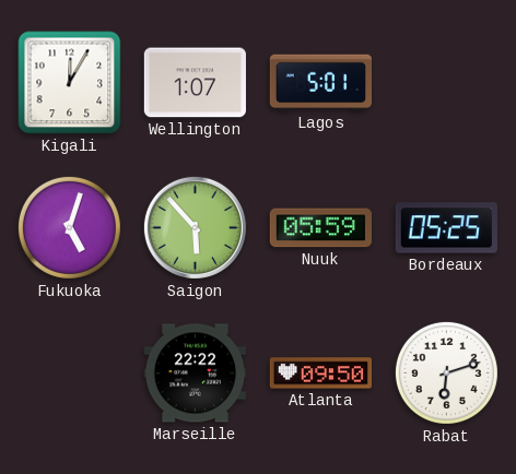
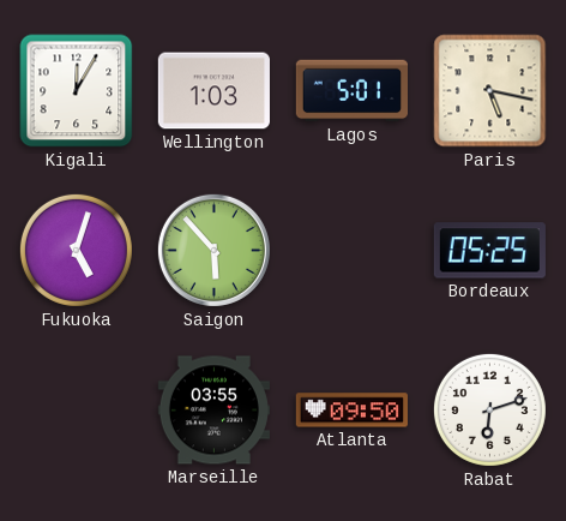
Wellington: 1:07 -> 1:03 (213, 91)
Paris: none -> 5:17 (490, 91)
Nuuk: 05:59 -> none (320, 228)
Marseille: 22:22 -> 03:55 (213, 411)
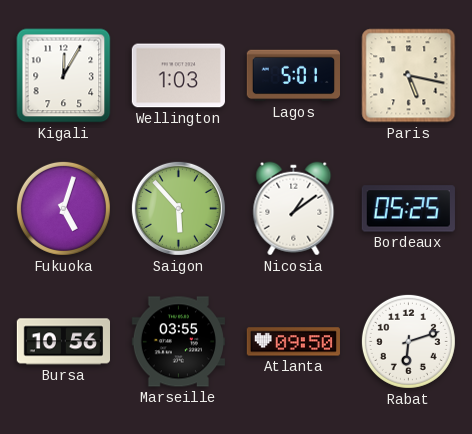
Nicosia: none -> 1:09 (294, 209)
Bursa: none -> 10:56 (63, 342)
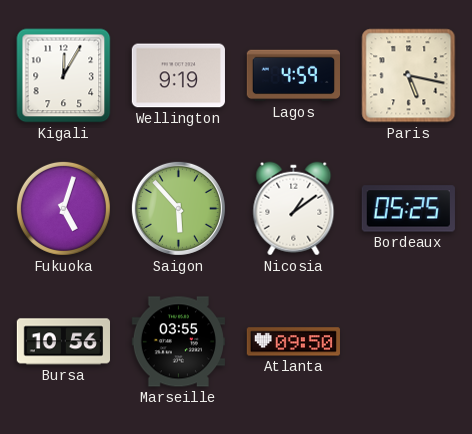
Wellington: 1:03 -> 9:19 (178, 76)
Lagos: 5:01 -> 4:59 (293, 76)
Rabat: 6:12 -> none (408, 341)
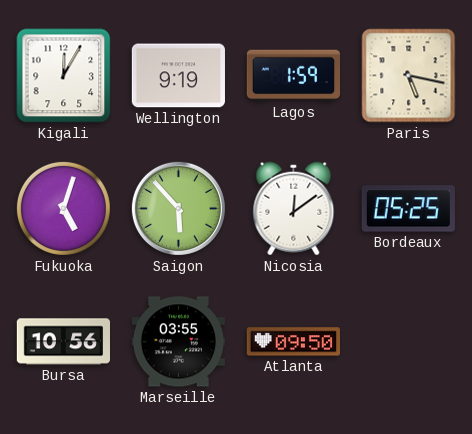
Lagos: 4:59 -> 1:59 (293, 76)
Nicosia: 1:09 -> 12:09 (294, 209)
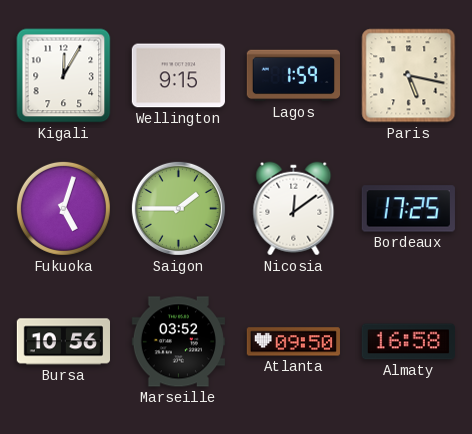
Wellington: 9:19 -> 9:15 (178, 76)
Saigon: 5:53 -> 1:45 (178, 208)
Bordeaux: 05:25 -> 17:25 (408, 209)
Marseille: 03:55 -> 03:52 (178, 342)
Almaty: none -> 16:58 (408, 342)
